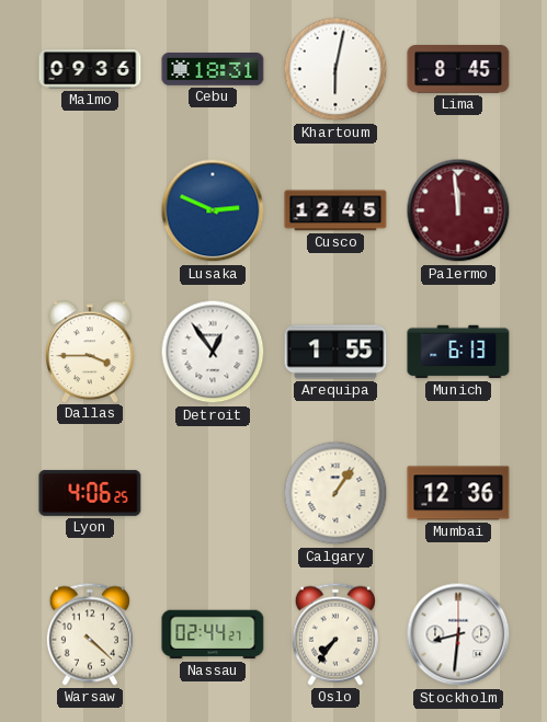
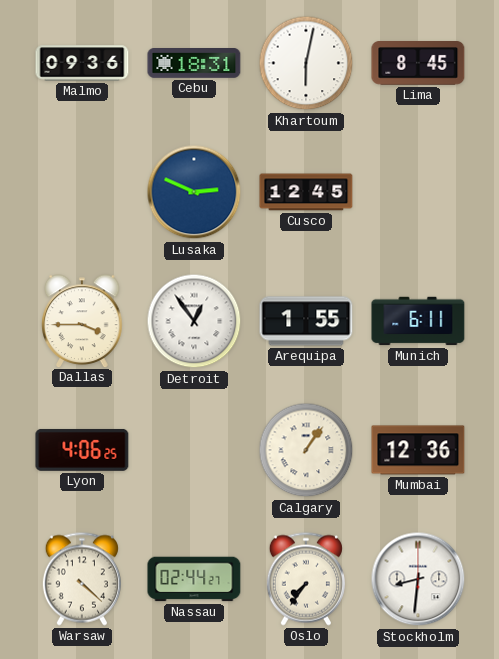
Palermo: 11:59 -> none (458, 210)
Munich: 6:13 -> 6:11 (418, 321)
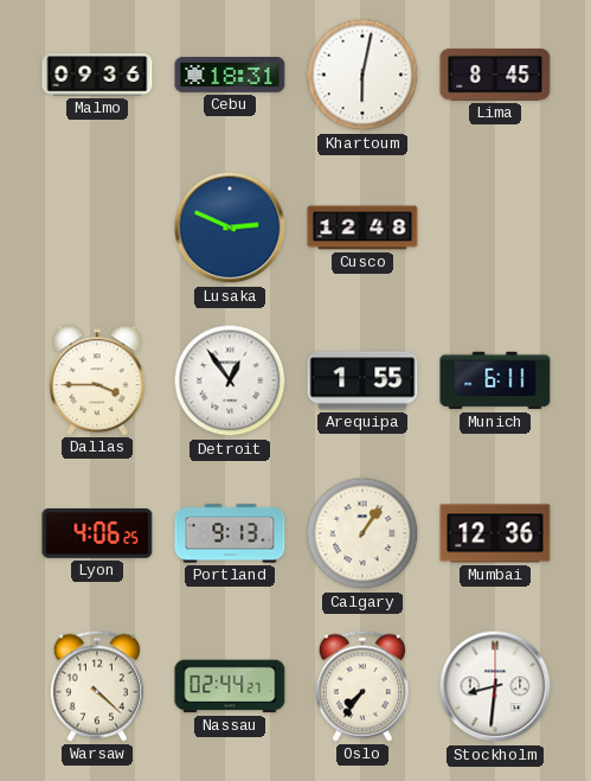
Cusco: 12:45 -> 12:48 (362, 228)
Portland: none -> 9:13 (230, 533)
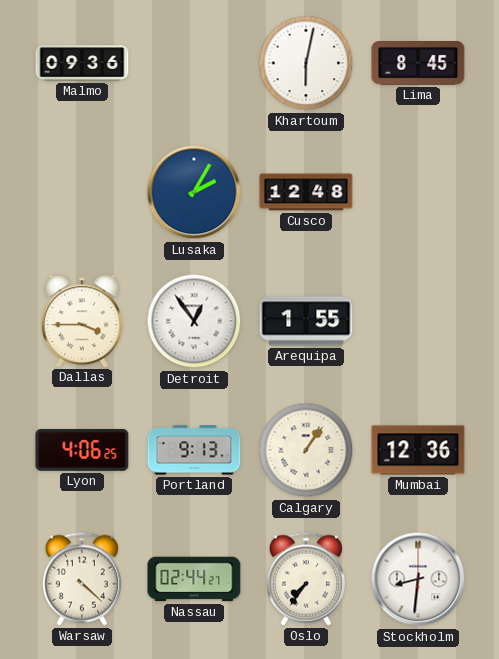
Cebu: 18:31 -> none (230, 75)
Lusaka: 2:49 -> 2:05 (194, 192)
Munich: 6:11 -> none (495, 380)
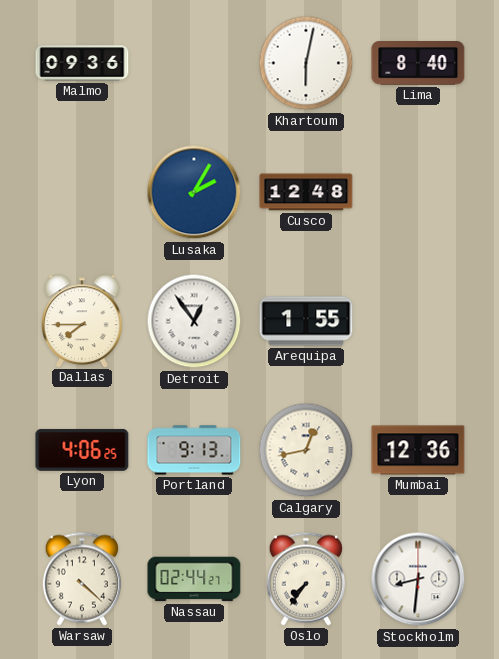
Lima: 8:45 -> 8:40 (418, 63)
Dallas: 3:45 -> 7:45 (82, 321)
Calgary: 1:06 -> 12:43 (306, 450)
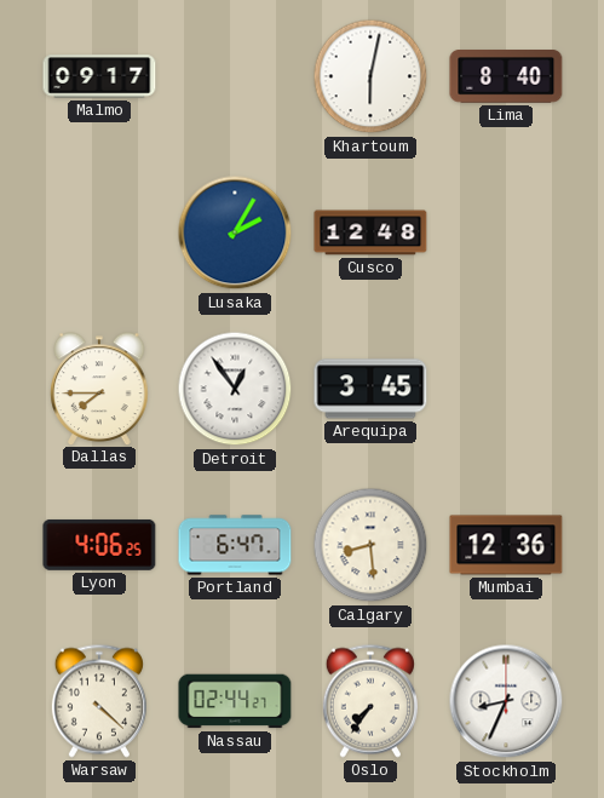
Malmo: 09:36 -> 09:17 (99, 76)
Arequipa: 1:55 -> 3:45 (370, 389)
Portland: 9:13 -> 6:47 (235, 545)
Calgary: 12:43 -> 8:29 (370, 545)
Stockholm: 8:31 -> 8:34 (506, 701)
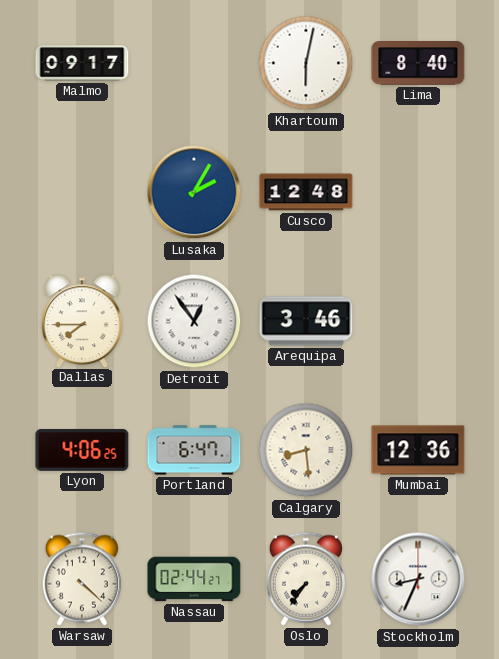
Arequipa: 3:45 -> 3:46 (306, 321)
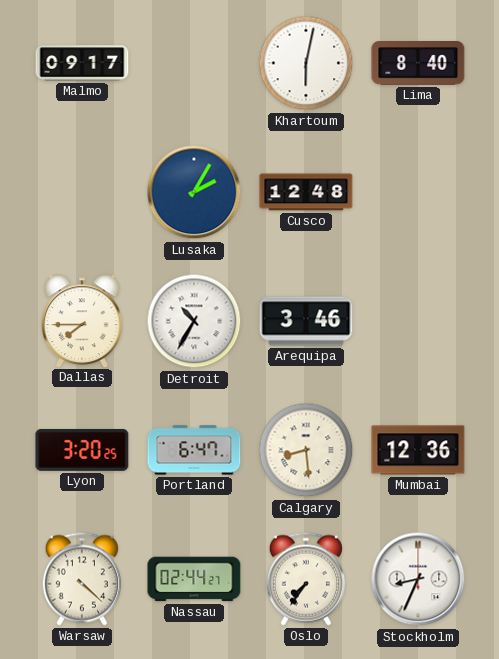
Detroit: 12:54 -> 10:35 (194, 321)
Lyon: 4:06 -> 3:20 (82, 450)
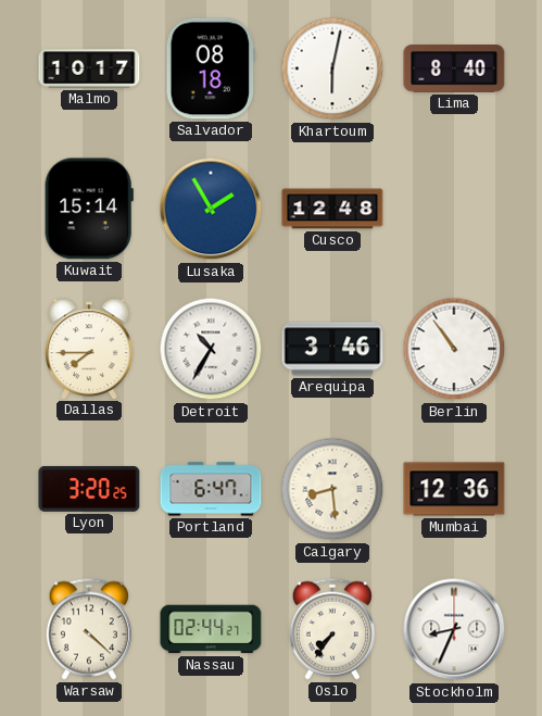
Malmo: 09:17 -> 10:17 (89, 68)
Salvador: none -> 08:18 (211, 68)
Kuwait: none -> 15:14 (89, 209)
Lusaka: 2:05 -> 1:55 (211, 209)
Berlin: none -> 10:54 (454, 349)
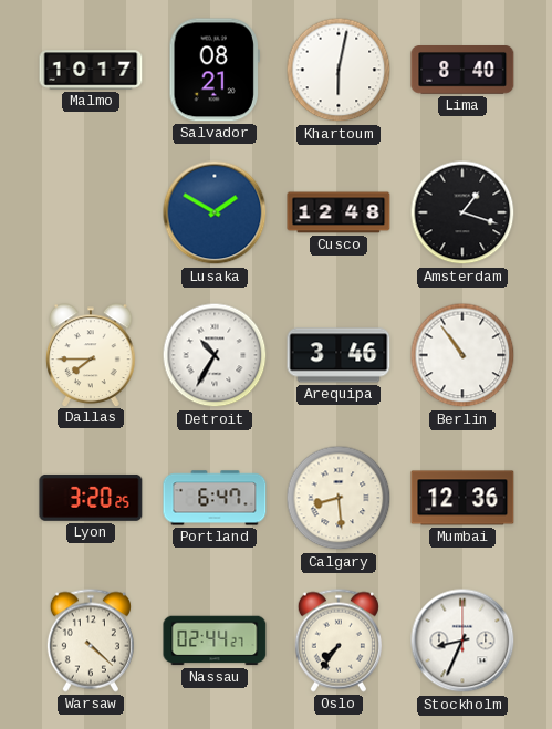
Salvador: 08:18 -> 08:21 (215, 70)
Kuwait: 15:14 -> none (89, 209)
Lusaka: 1:55 -> 1:50 (215, 212)
Amsterdam: none -> 1:18 (462, 212)
